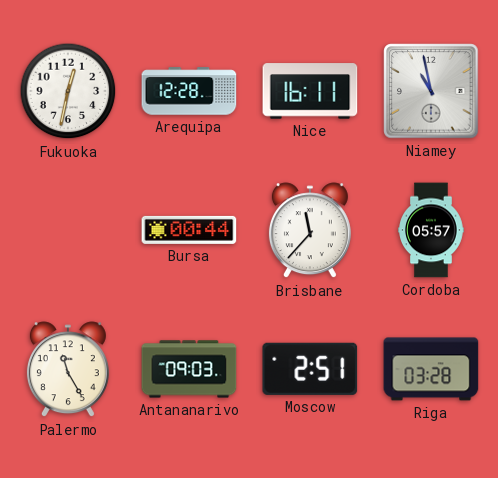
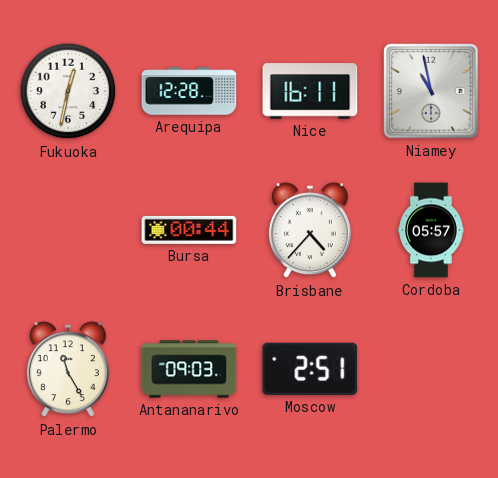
Brisbane: 11:37 -> 4:37 (310, 231)
Riga: 03:28 -> none (431, 369)
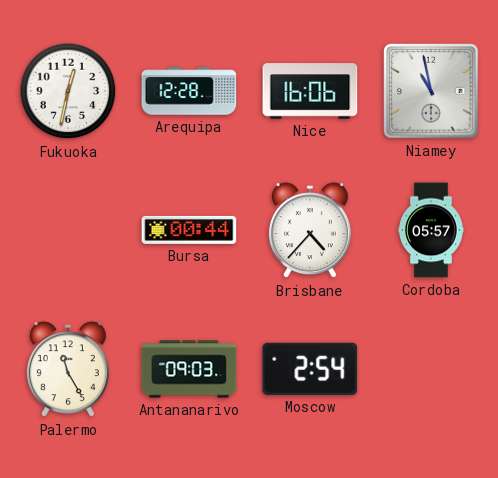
Nice: 16:11 -> 16:06 (310, 91)
Moscow: 2:51 -> 2:54 (310, 369)
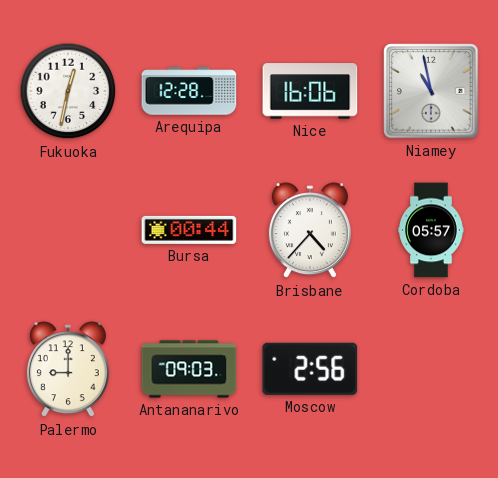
Palermo: 11:25 -> 9:00 (68, 370)
Moscow: 2:54 -> 2:56 (310, 369)
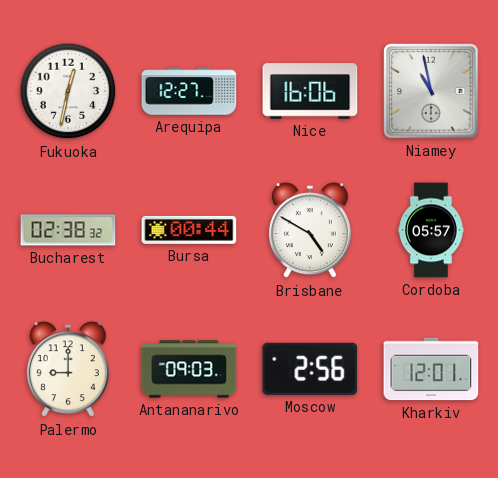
Arequipa: 12:28 -> 12:27 (189, 91)
Bucharest: none -> 02:38 (68, 230)
Brisbane: 4:37 -> 4:50 (310, 231)
Kharkiv: none -> 12:01 (431, 369)
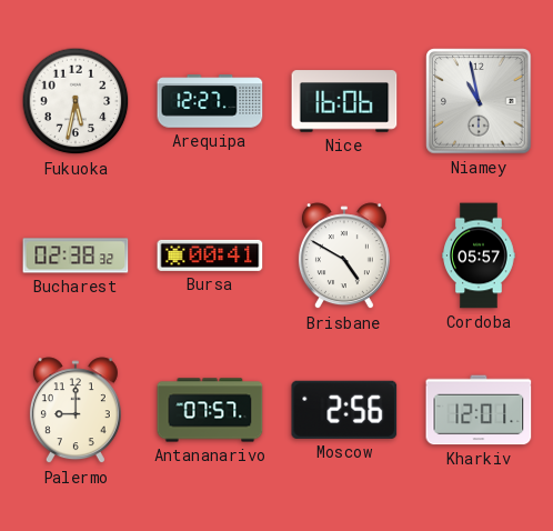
Fukuoka: 12:32 -> 5:32 (76, 101)
Bursa: 00:44 -> 00:41 (210, 256)
Antananarivo: 09:03 -> 07:57 (210, 410)
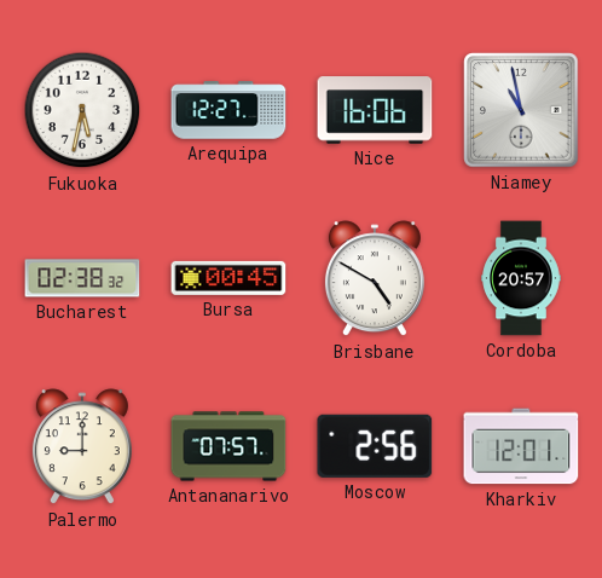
Bursa: 00:41 -> 00:45 (228, 278)
Cordoba: 05:57 -> 20:57 (521, 278)
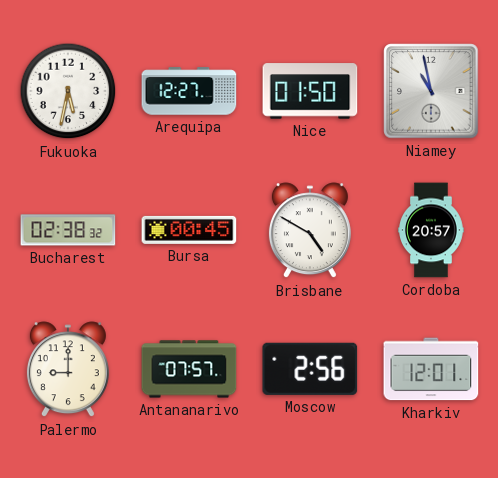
Nice: 16:06 -> 01:50 (310, 91)
